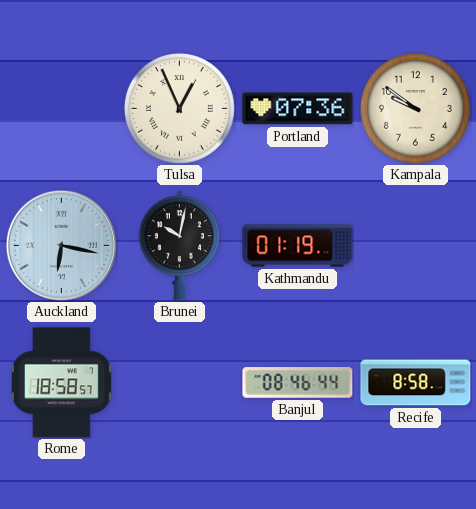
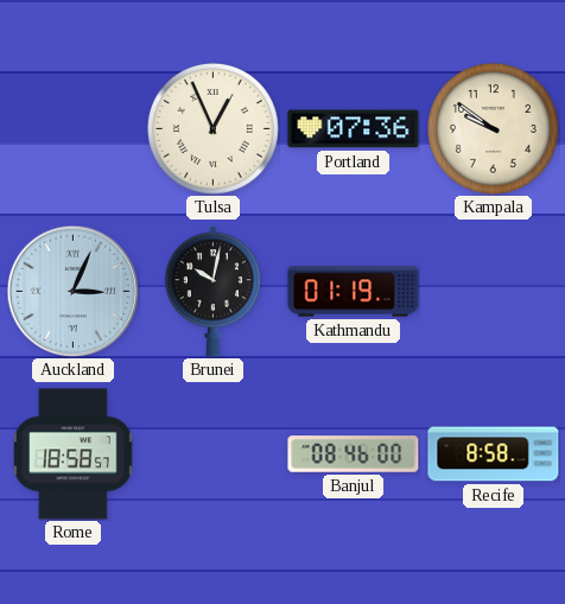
Auckland: 6:17 -> 3:04 (72, 291)
Banjul: 08:46:44 -> 08:46:00 (354, 454)
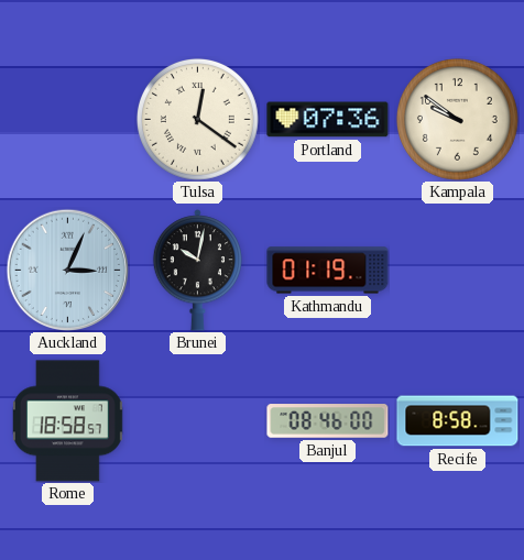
Tulsa: 12:56 -> 12:21 (198, 120)
